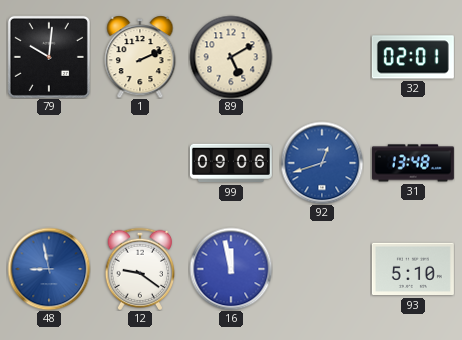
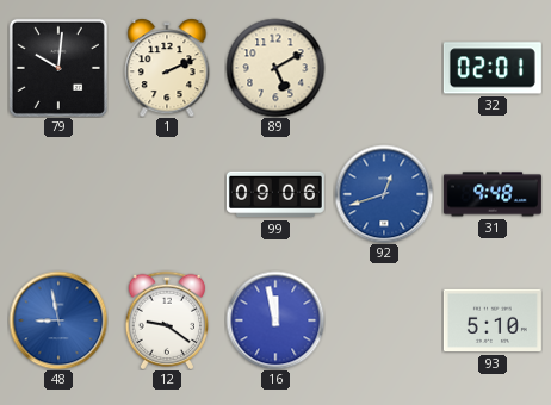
31: 13:48 -> 9:48 (493, 194)
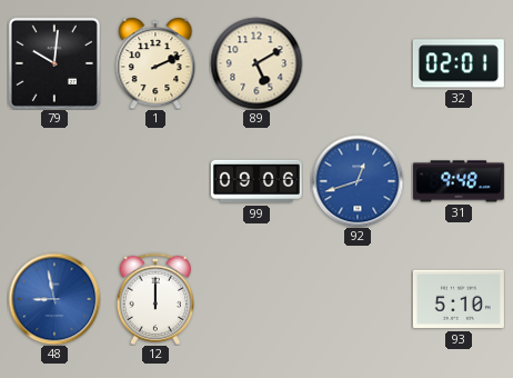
12: 9:21 -> 12:00 (155, 298)
16: 11:58 -> none (275, 320)
